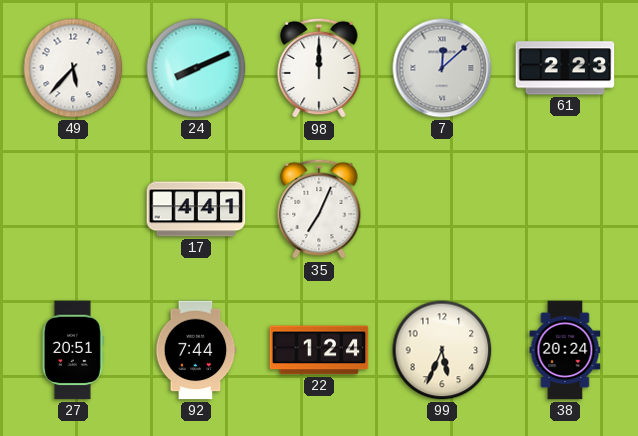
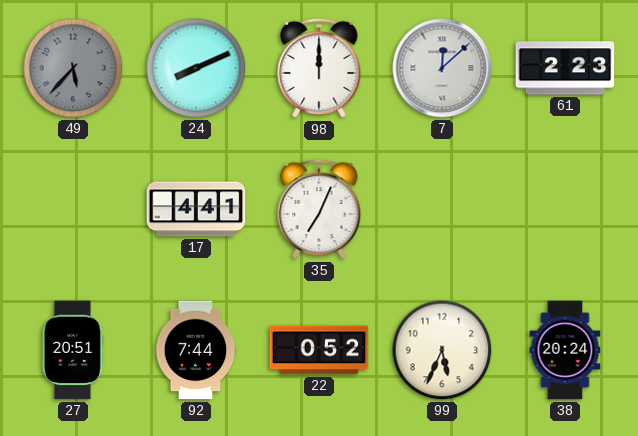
49 dial: white -> grey (73, 68)
22: 1:24 -> 0:52 (319, 350)
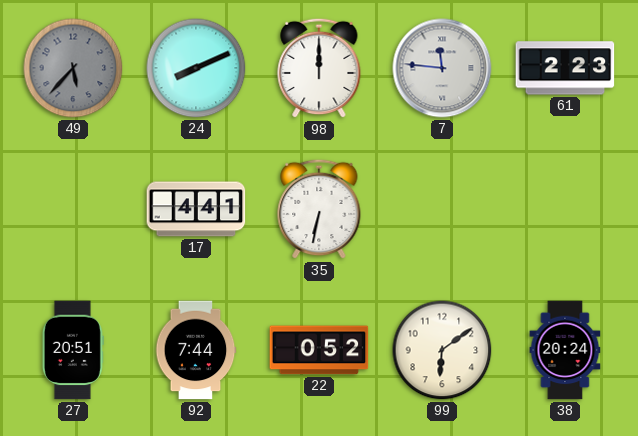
7: 12:08 -> 11:46 (442, 68)
35: 7:04 -> 6:32 (319, 209)
99: 5:34 -> 6:09 (442, 350)
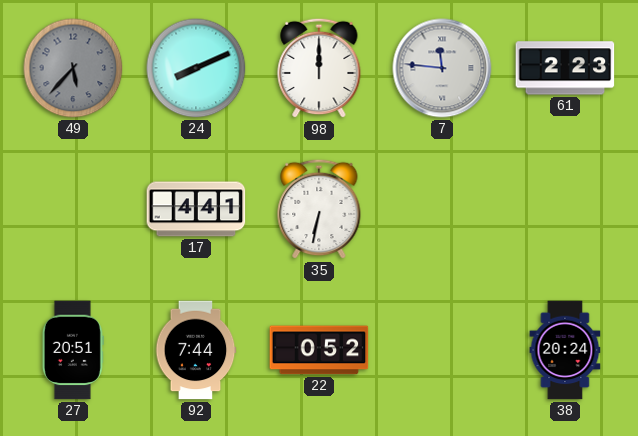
99: 6:09 -> none (442, 350)
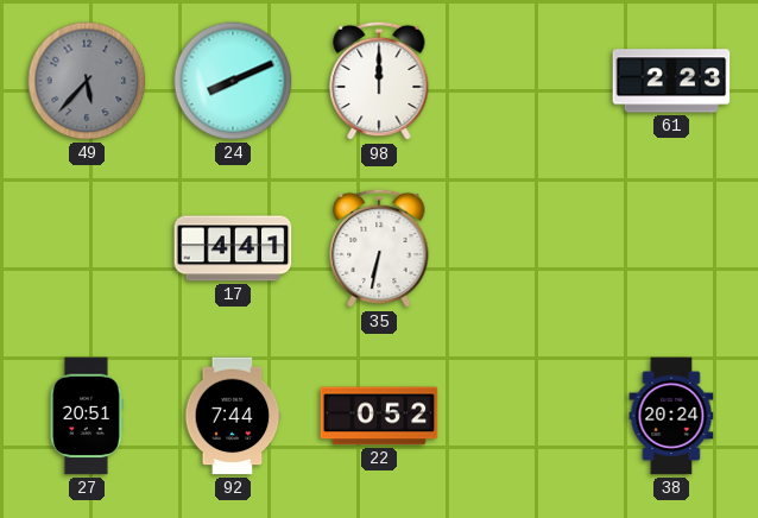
7: 11:46 -> none (442, 68)
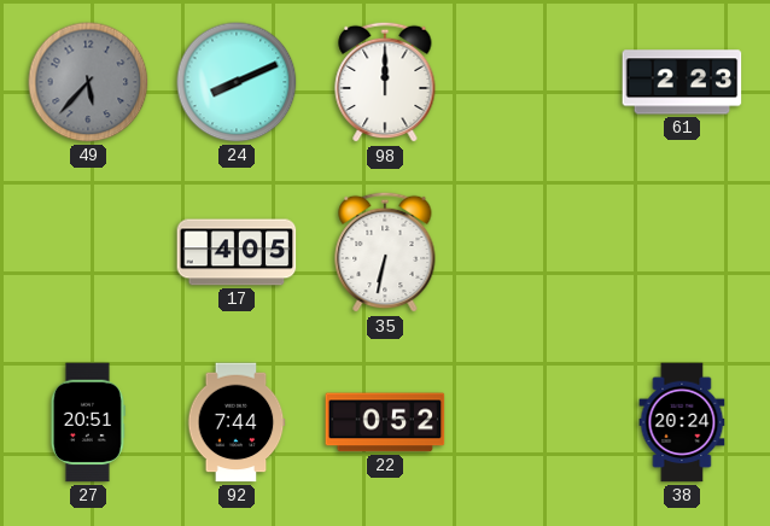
17: 4:41 -> 4:05 (237, 252)
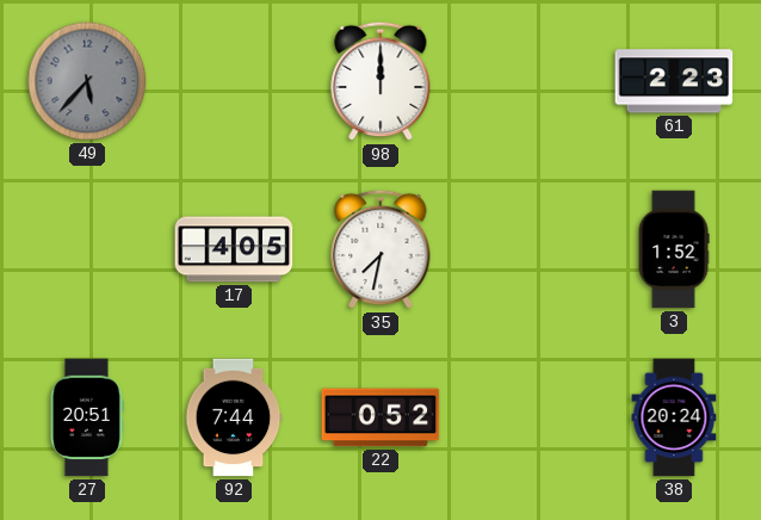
24: 8:11 -> none (237, 82)
35: 6:32 -> 7:32 (380, 249)
3: none -> 1:52 (674, 249)
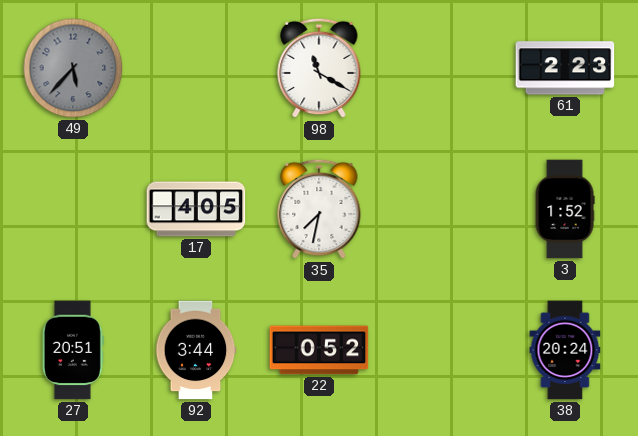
98: 12:00 -> 11:20 (319, 68)
92: 7:44 -> 3:44 (196, 350)
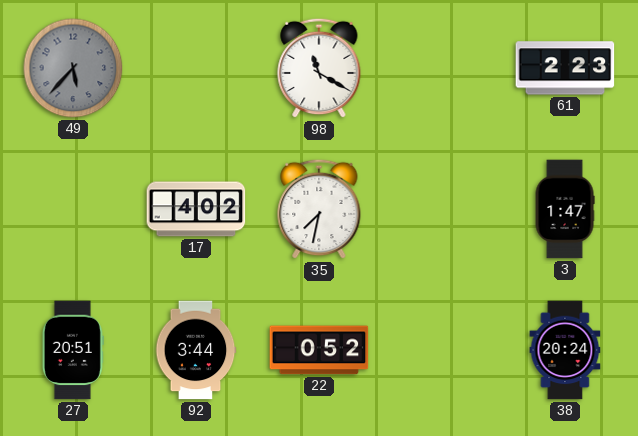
17: 4:05 -> 4:02 (196, 209)
3: 1:52 -> 1:47 (565, 209)
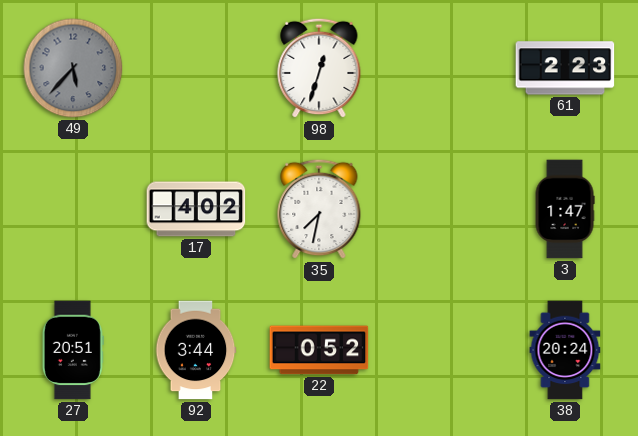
98: 11:20 -> 12:33 (319, 68)
